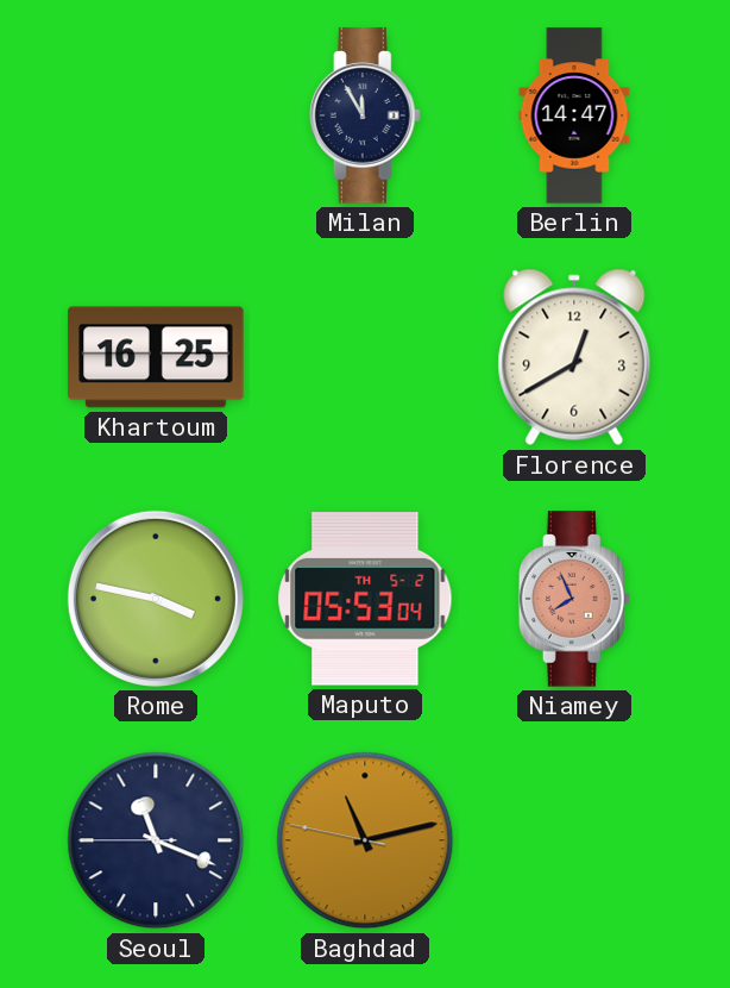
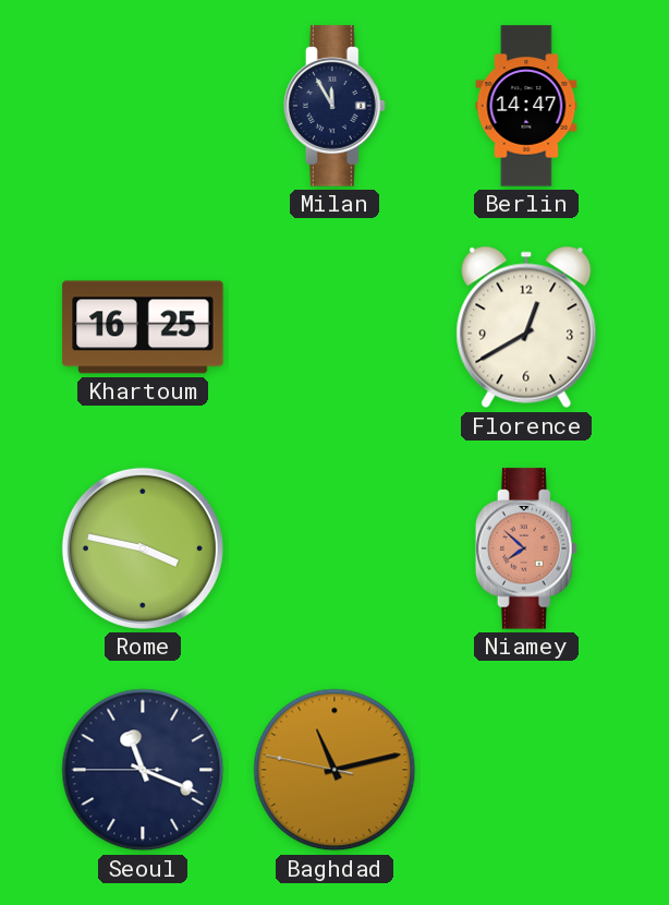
Maputo: 05:53 -> none (365, 600)
Niamey: 7:56 -> 7:52 (526, 548)
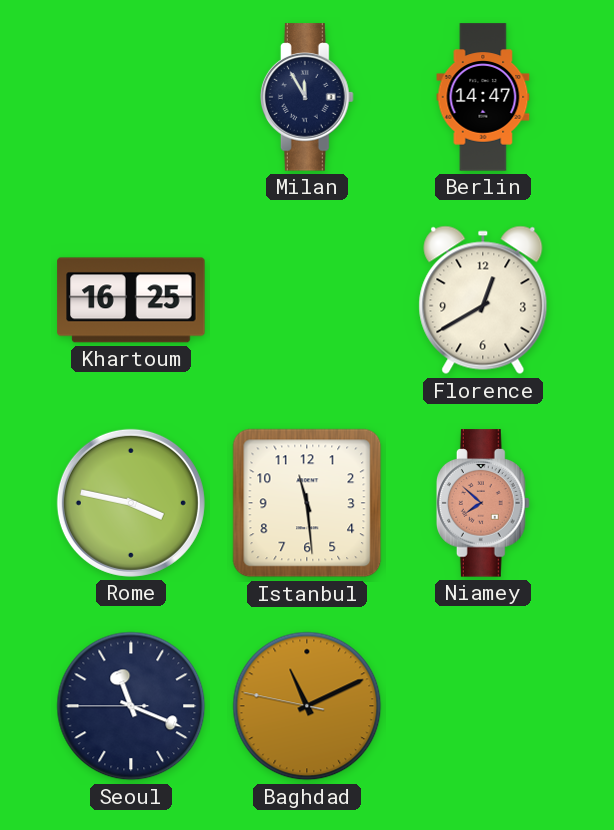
Istanbul: none -> 11:29 (307, 503)
Baghdad: 11:12 -> 11:10 (307, 706)
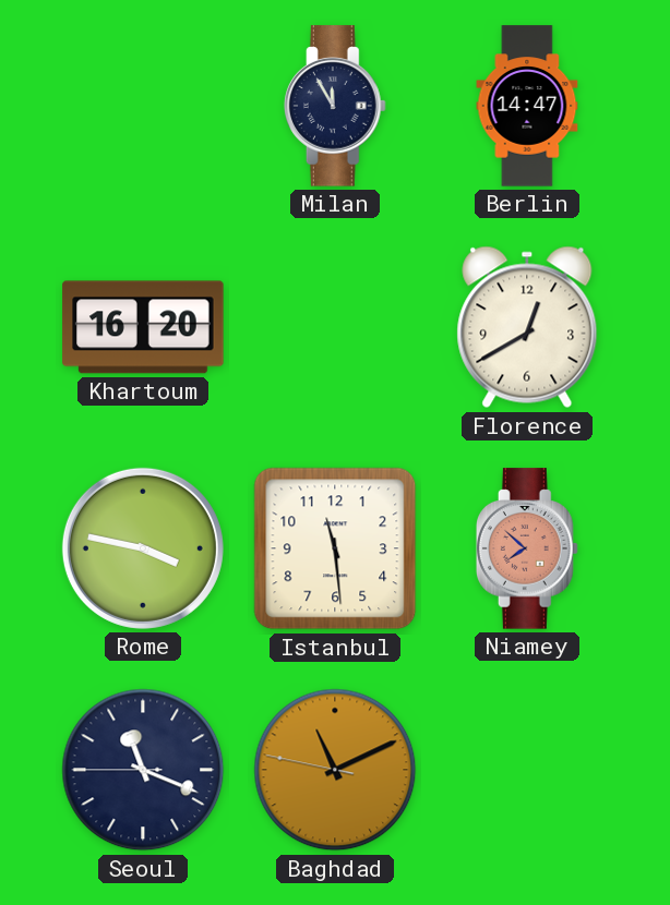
Khartoum: 16:25 -> 16:20 (143, 327)
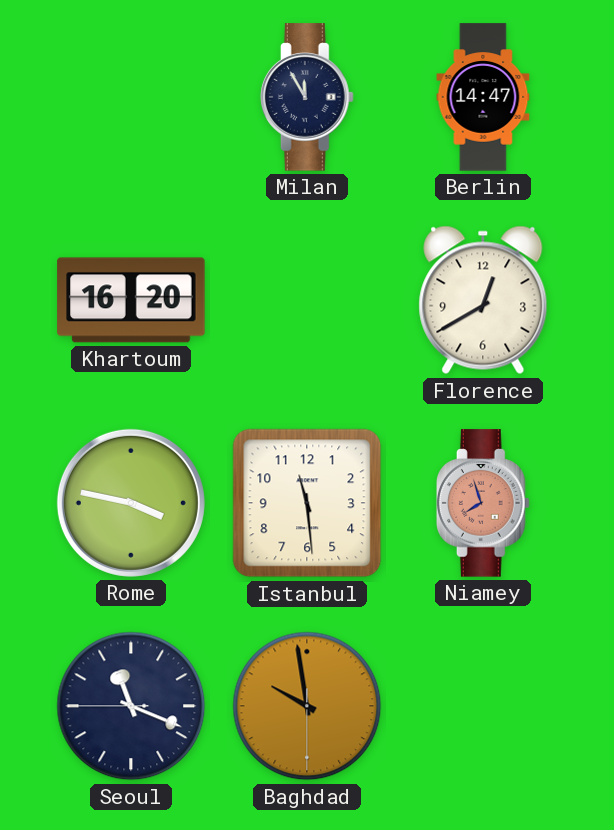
Niamey: 7:52 -> 7:57 (483, 503)
Baghdad: 11:10 -> 9:58 (307, 706)
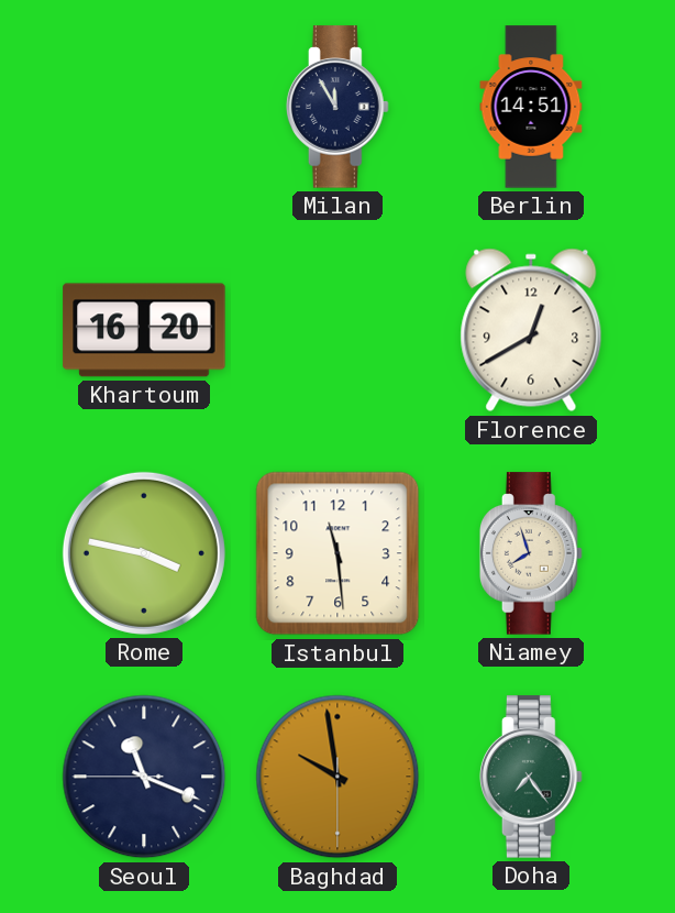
Berlin: 14:47 -> 14:51 (531, 107)
Niamey dial: salmon -> cream (531, 553)
Doha: none -> 7:24 (531, 777)
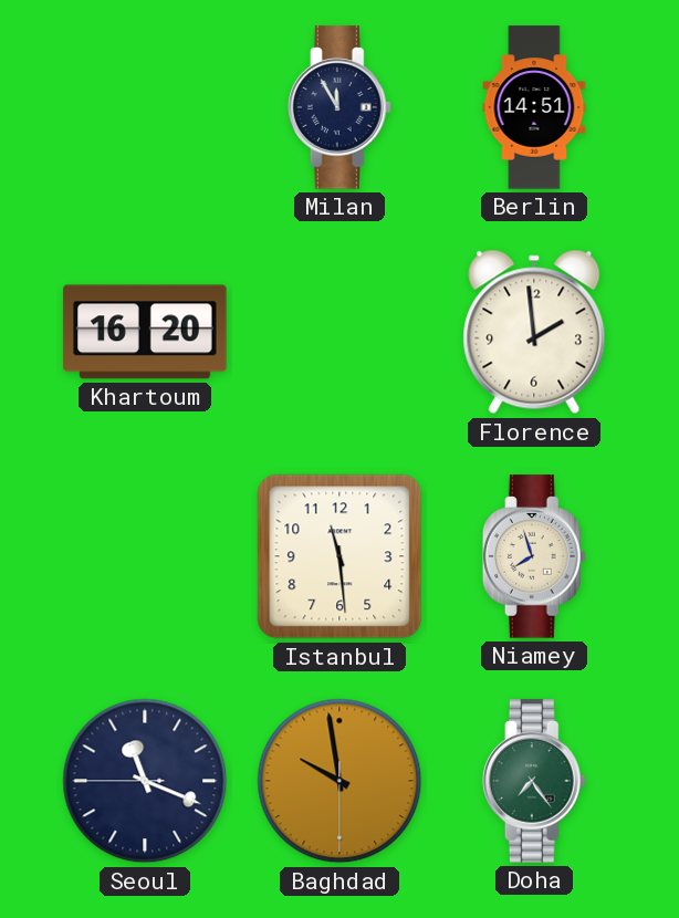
Florence: 12:40 -> 1:59 (534, 332)
Rome: 3:47 -> none (144, 553)
